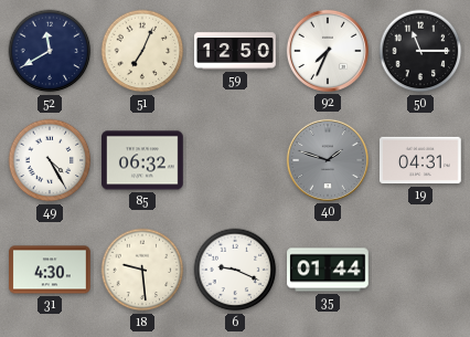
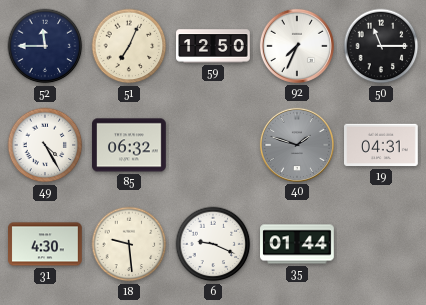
52: 11:40 -> 11:45 (45, 46)
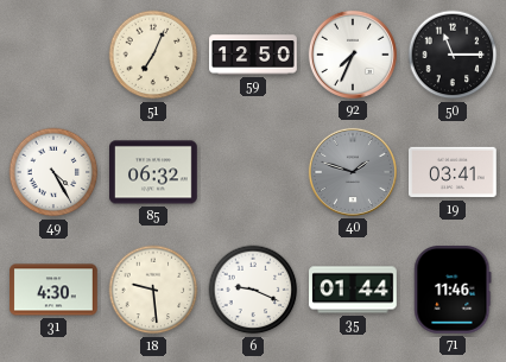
52: 11:45 -> none (45, 46)
19: 04:31 -> 03:41 (454, 172)
71: none -> 11:46 (453, 291)
